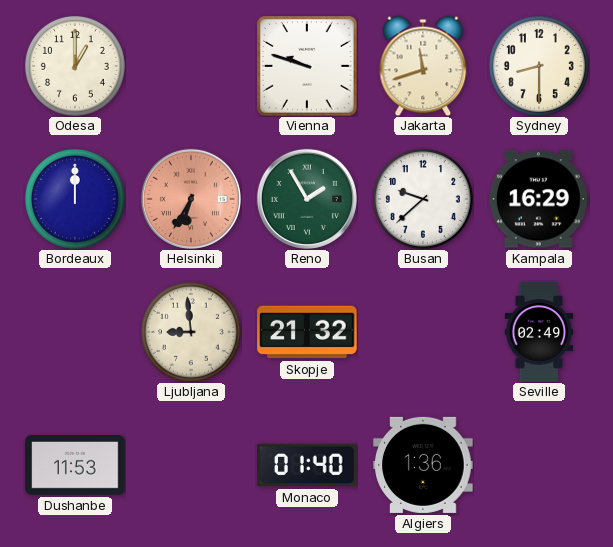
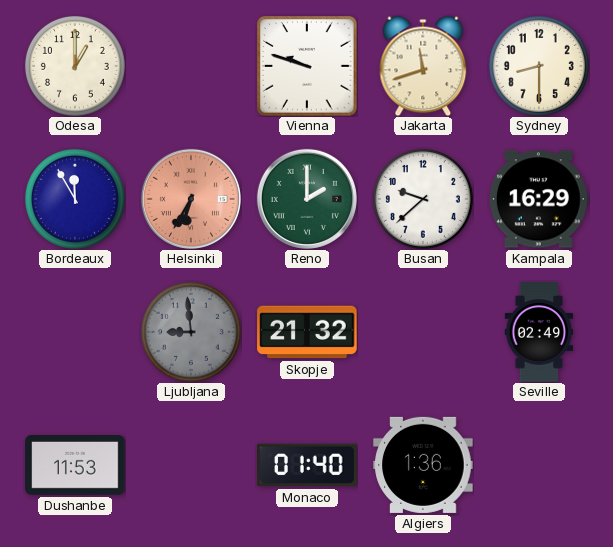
Bordeaux: 12:00 -> 11:55 (75, 199)
Reno: 1:55 -> 2:00 (307, 199)
Ljubljana dial: cream -> grey (191, 332)
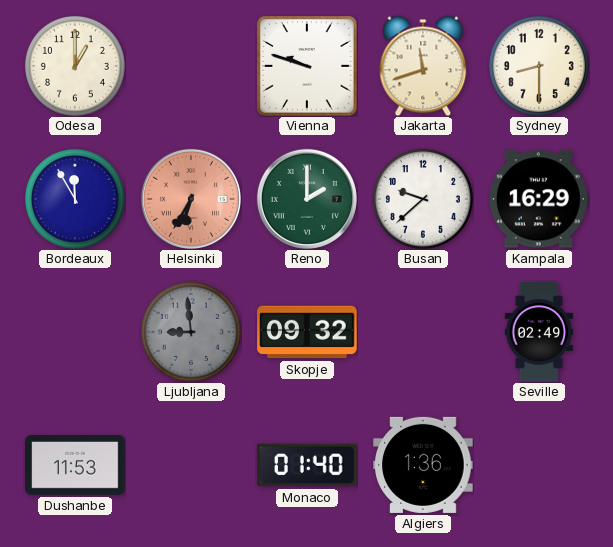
Skopje: 21:32 -> 09:32 (307, 332)
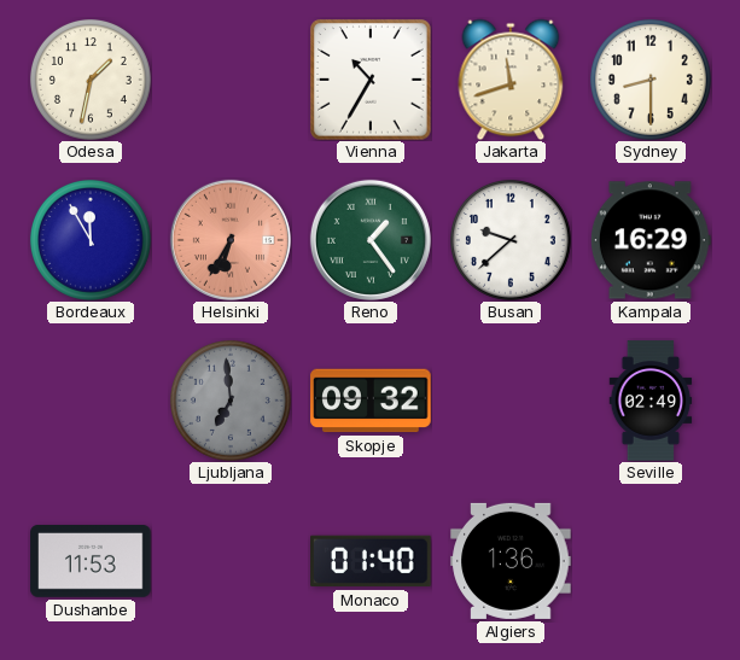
Odesa: 1:00 -> 1:32 (91, 80)
Vienna: 9:48 -> 10:35 (371, 80)
Reno: 2:00 -> 1:24 (371, 240)
Ljubljana: 8:59 -> 6:59 (231, 401)
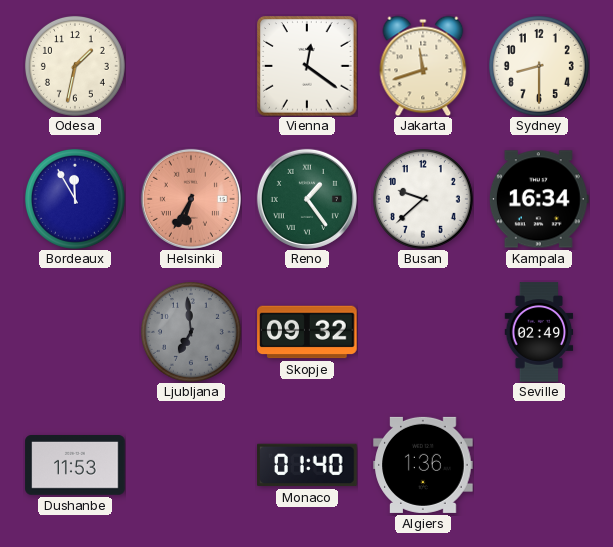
Vienna: 10:35 -> 12:21 (307, 66)
Kampala: 16:29 -> 16:34 (539, 199)
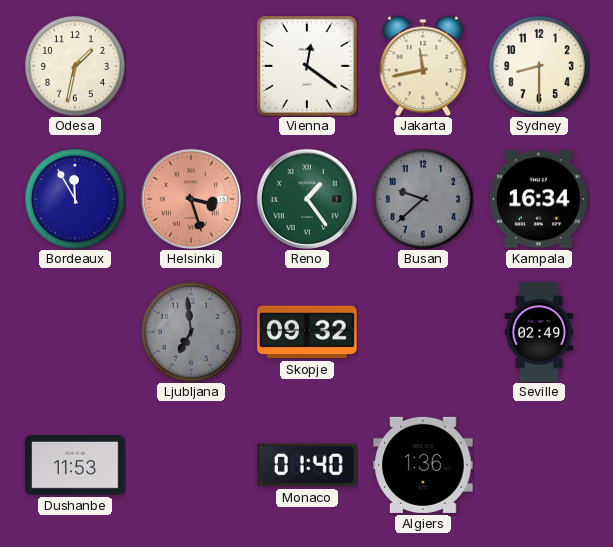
Jakarta: 11:42 -> 11:43 (423, 66)
Helsinki: 6:35 -> 3:27 (191, 199)
Busan dial: white -> grey (423, 199)
